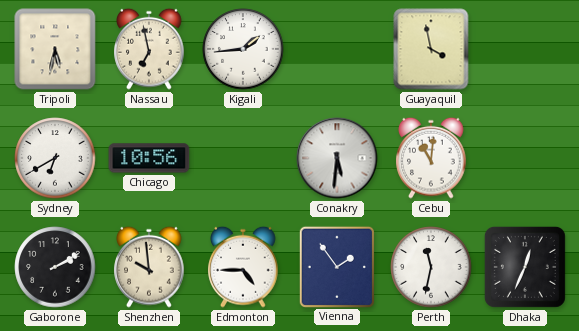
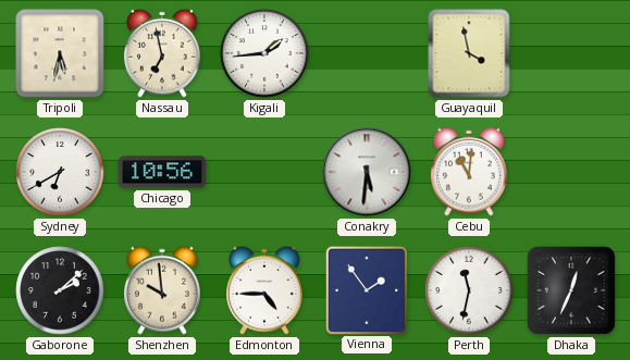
Gaborone: 2:10 -> 2:08 (60, 290)
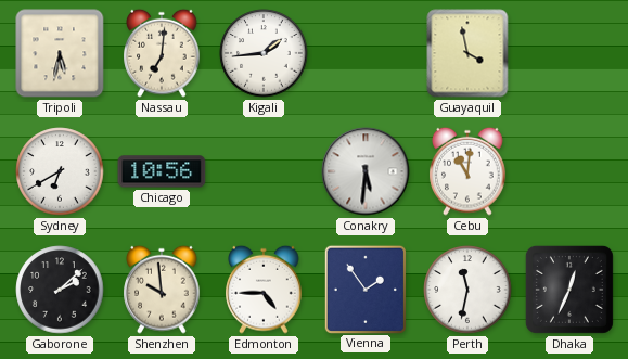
Nassau: 6:58 -> 7:01 (162, 53)
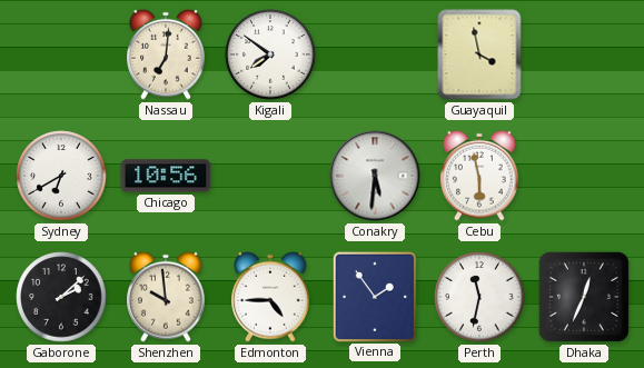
Tripoli: 5:32 -> none (60, 53)
Kigali: 1:44 -> 7:51 (270, 54)
Cebu: 11:01 -> 5:58 (479, 176)
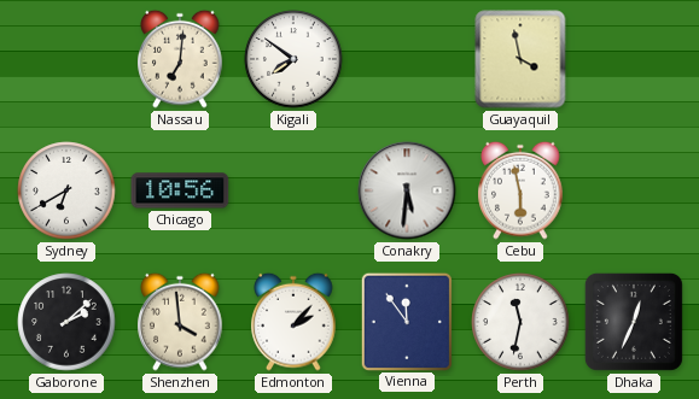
Shenzhen: 9:59 -> 3:59 (180, 322)
Edmonton: 4:45 -> 2:07 (293, 322)
Vienna: 1:54 -> 11:54 (407, 321)
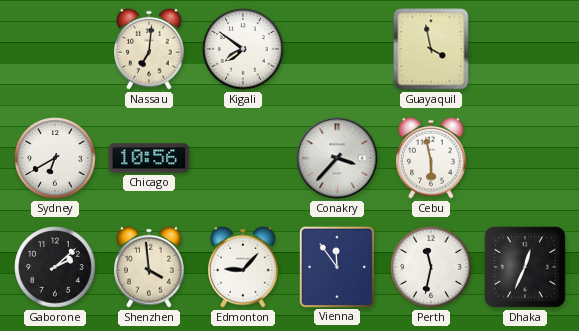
Conakry: 5:31 -> 3:37 (337, 158)
Edmonton: 2:07 -> 9:07 (243, 267)
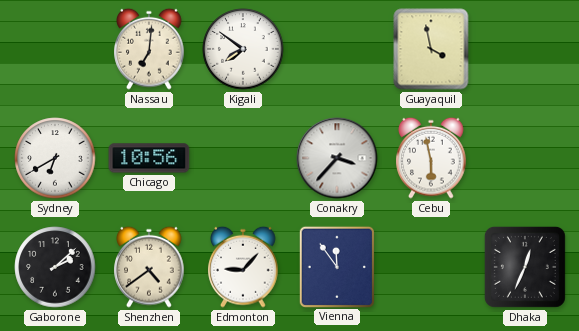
Shenzhen: 3:59 -> 4:39 (149, 267)
Perth: 11:32 -> none (431, 267)
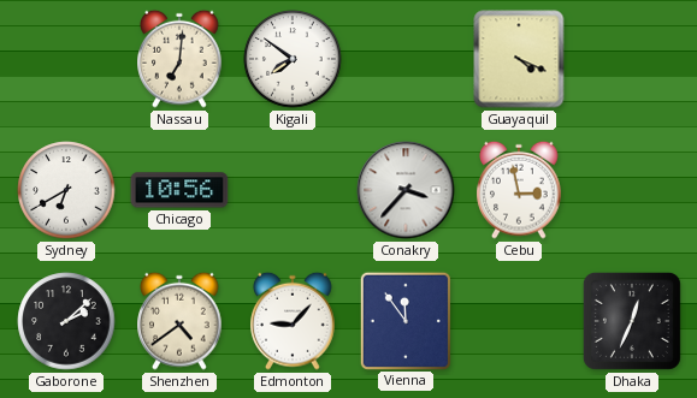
Guayaquil: 3:58 -> 4:19 (519, 59)
Cebu: 5:58 -> 2:58 (519, 190)
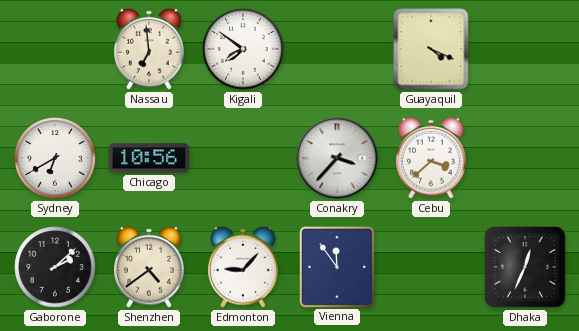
Nassau: 7:01 -> 6:59 (149, 49)
Cebu: 2:58 -> 3:38 (431, 158)
